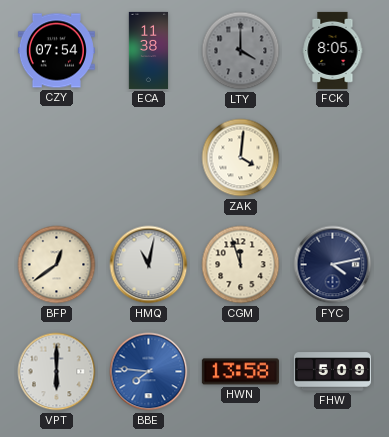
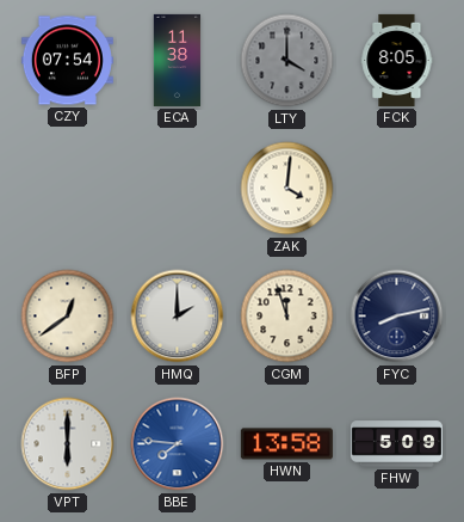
HMQ: 11:02 -> 2:00 (178, 317)
FYC: 4:13 -> 8:13 (397, 317)
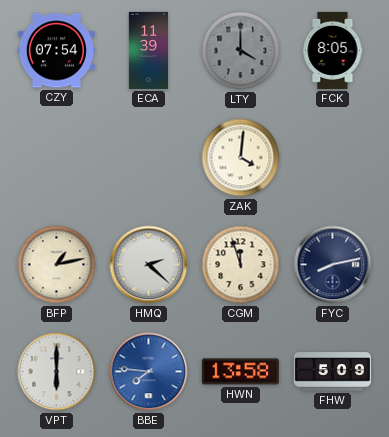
ECA: 11:38 -> 11:39 (149, 50)
BFP: 12:39 -> 1:13 (57, 265)
HMQ: 2:00 -> 2:22 (149, 265)
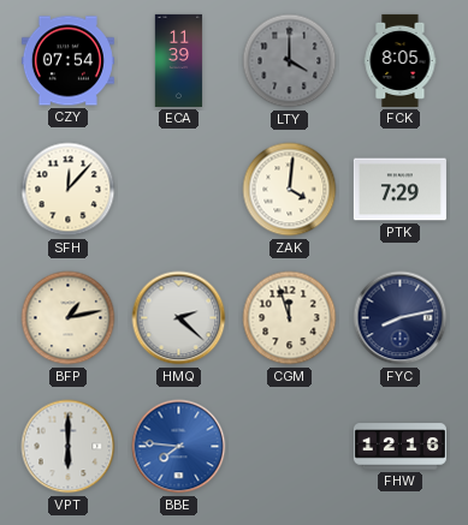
SFH: none -> 12:07 (69, 190)
PTK: none -> 7:29 (399, 190)
HWN: 13:58 -> none (240, 372)
FHW: 5:09 -> 12:16 (399, 447)
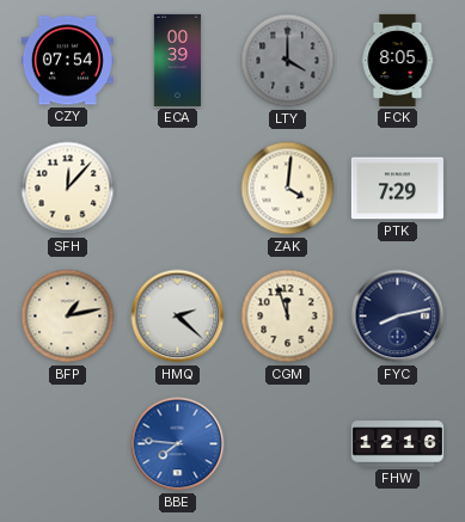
ECA: 11:39 -> 00:39 (178, 60)
VPT: 6:00 -> none (69, 447)
